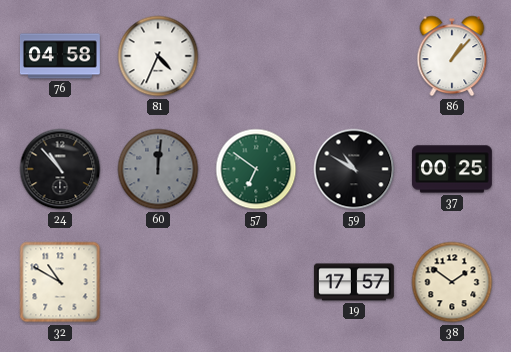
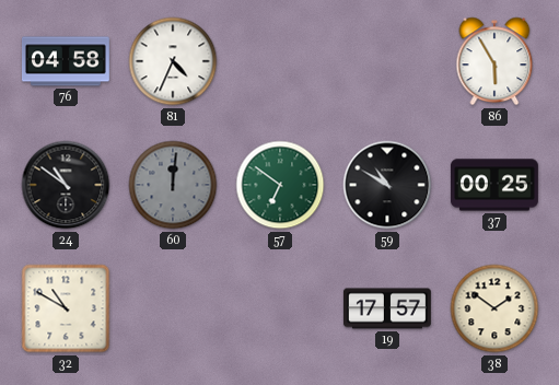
86: 1:07 -> 5:55 (494, 61)
24: 10:53 -> 10:51 (66, 185)
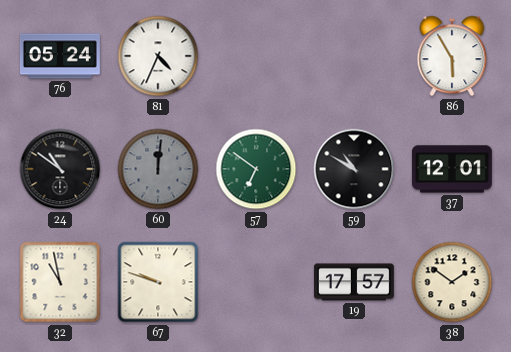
76: 04:58 -> 05:24 (60, 56)
37: 00:25 -> 12:01 (452, 169)
32: 10:50 -> 10:58 (60, 282)
67: none -> 9:48 (158, 282)
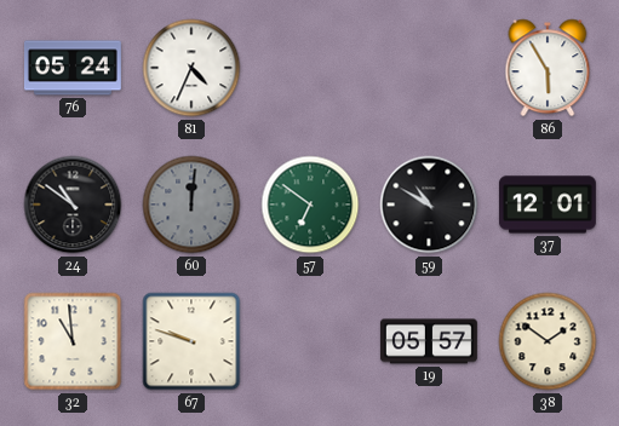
32: 10:58 -> 10:59 (73, 341)
19: 17:57 -> 05:57 (429, 341)
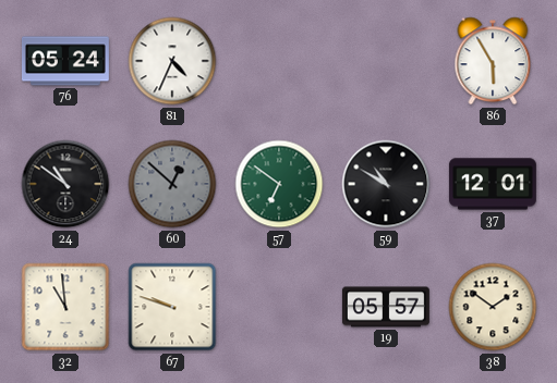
60: 12:01 -> 12:52 (172, 184)
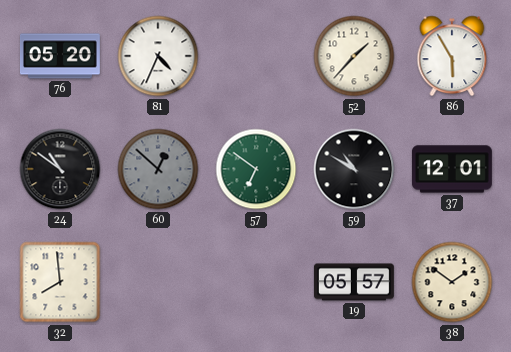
76: 05:24 -> 05:20 (60, 56)
52: none -> 1:37 (354, 56)
32: 10:59 -> 7:59 (60, 282)
67: 9:48 -> none (172, 307)
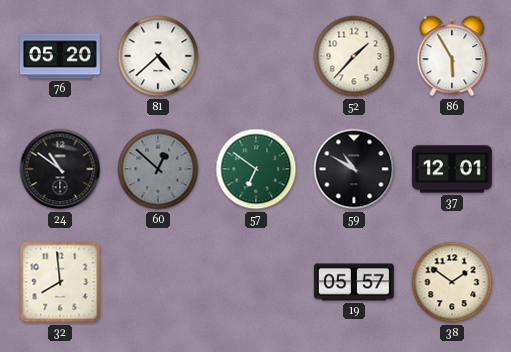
81: 4:34 -> 4:38 (158, 56)
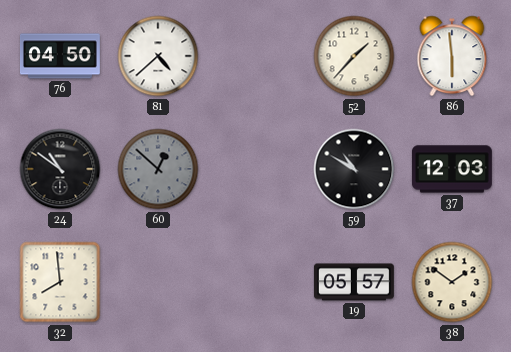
76: 05:20 -> 04:50 (60, 56)
86: 5:55 -> 5:59 (452, 56)
57: 6:51 -> none (256, 169)
37: 12:01 -> 12:03 (452, 169)
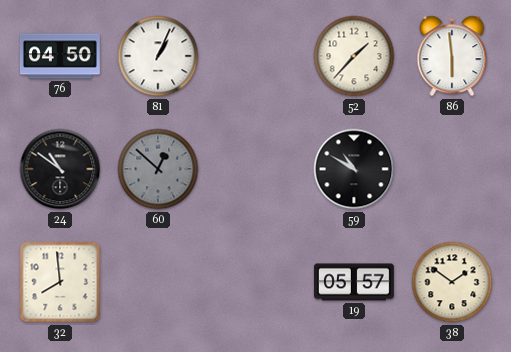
81: 4:38 -> 1:04 (158, 56)
37: 12:03 -> none (452, 169)
